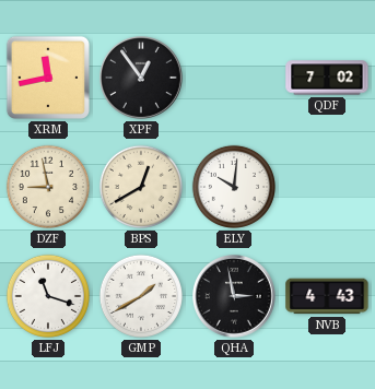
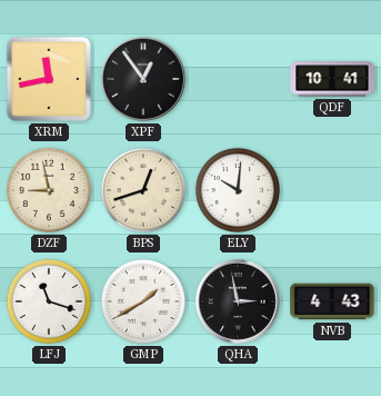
QDF: 7:02 -> 10:41 (332, 79)
BPS: 12:40 -> 12:42 (143, 190)
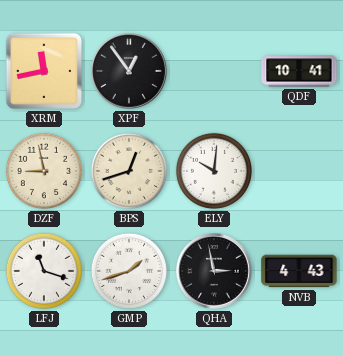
GMP: 1:40 -> 1:42 (129, 271)
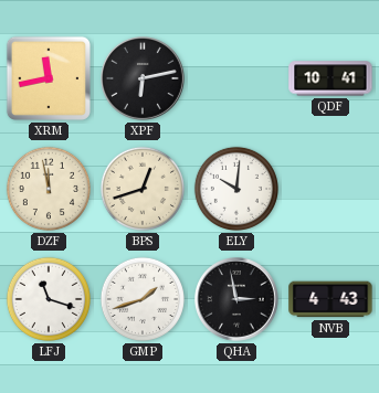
XPF: 12:54 -> 6:13 (144, 79)
DZF: 8:58 -> 11:58 (49, 189)
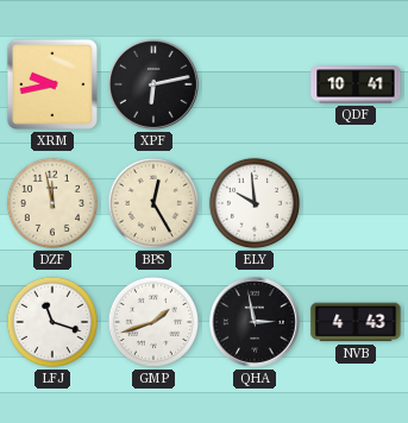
XRM: 11:43 -> 9:43 (52, 84)
BPS: 12:42 -> 12:25 (153, 203)
ELY: 10:01 -> 9:59 (255, 203)
